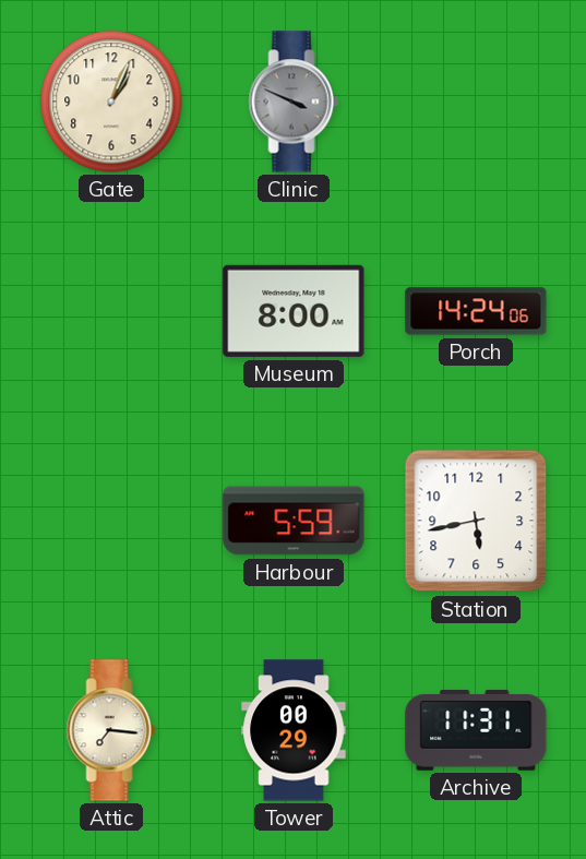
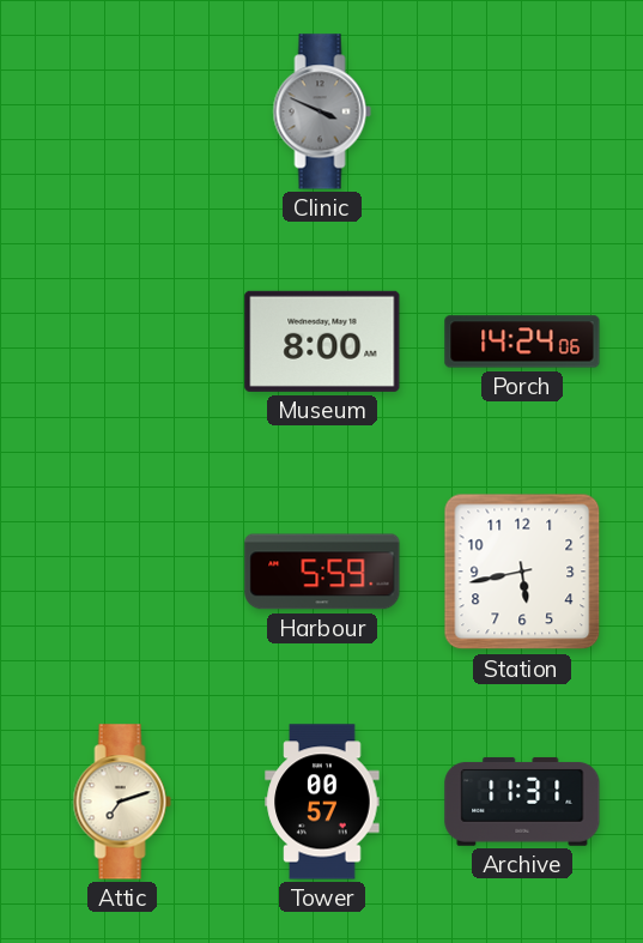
Gate: 1:04 -> none (111, 102)
Attic: 7:16 -> 7:12 (122, 802)
Tower: 00:29 -> 00:57 (322, 802)
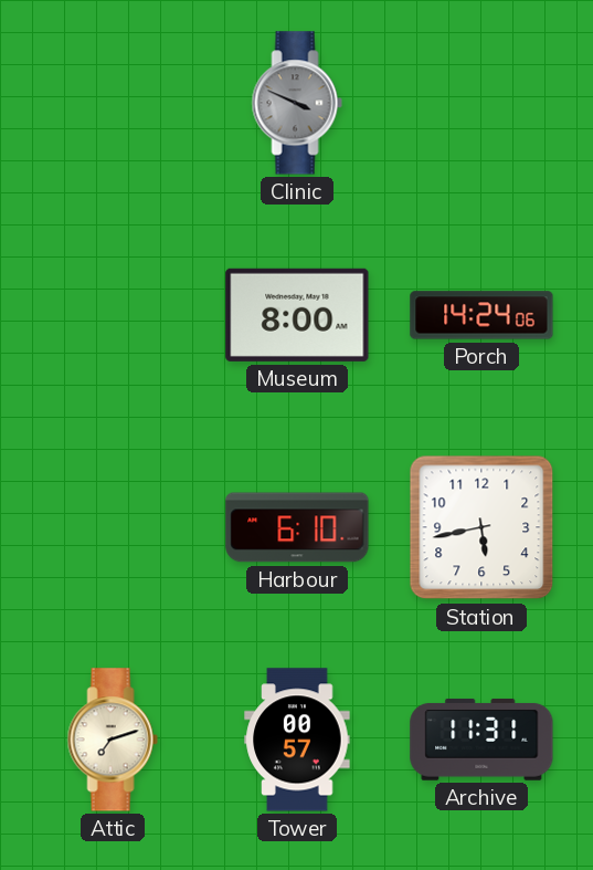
Harbour: 5:59 -> 6:10 (297, 527)
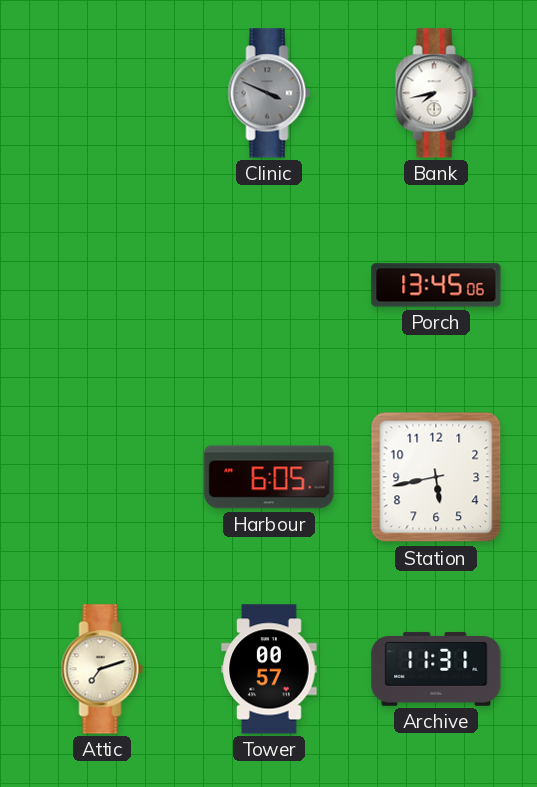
Bank: none -> 7:43 (436, 93)
Museum: 8:00 -> none (297, 315)
Porch: 14:24 -> 13:45 (436, 285)
Harbour: 6:10 -> 6:05 (269, 477)
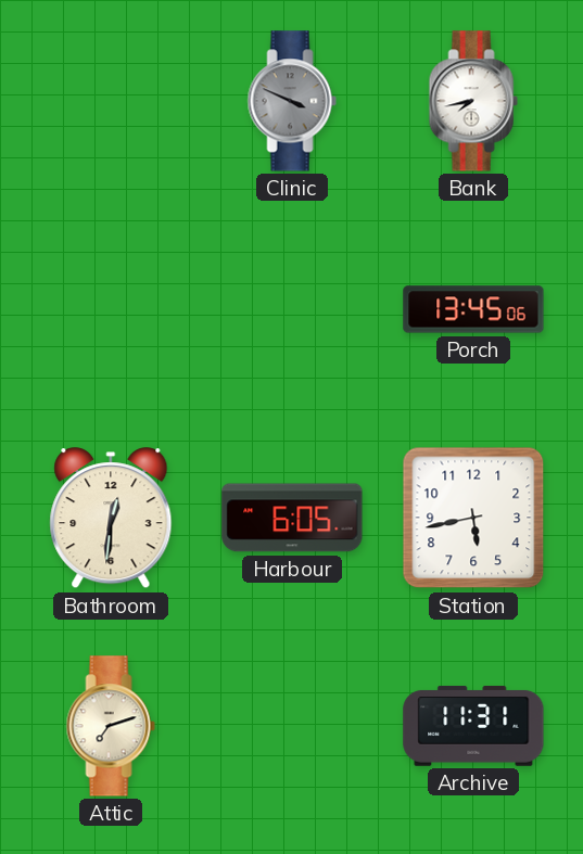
Bathroom: none -> 12:31 (111, 519)
Tower: 00:57 -> none (269, 669)
